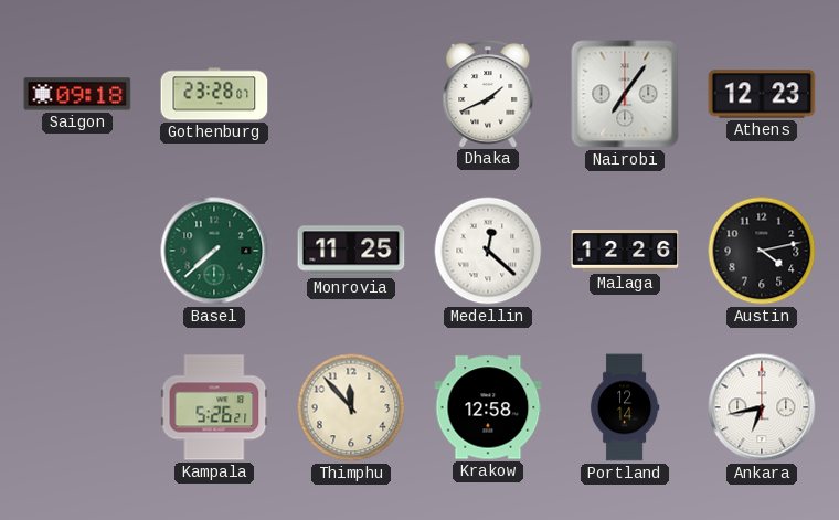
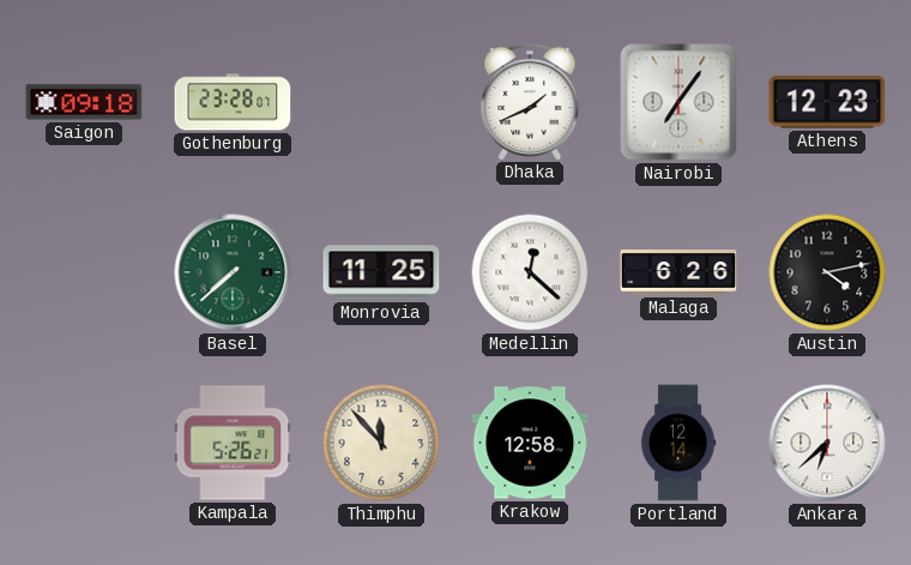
Malaga: 12:26 -> 6:26 (678, 274)
Ankara: 6:43 -> 6:38 (827, 443)
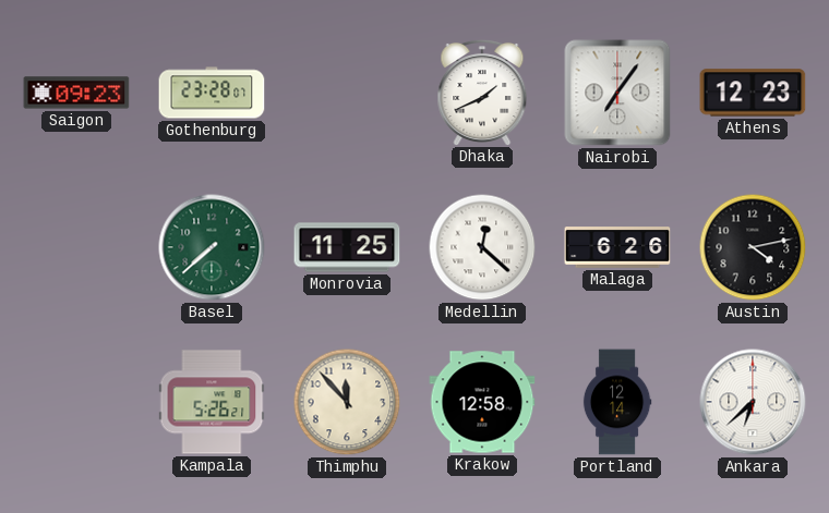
Saigon: 09:18 -> 09:23 (76, 93)
